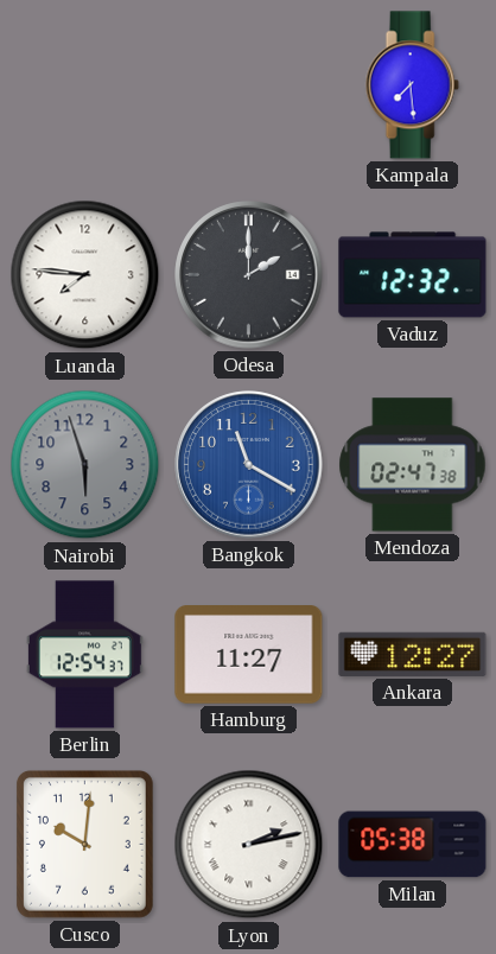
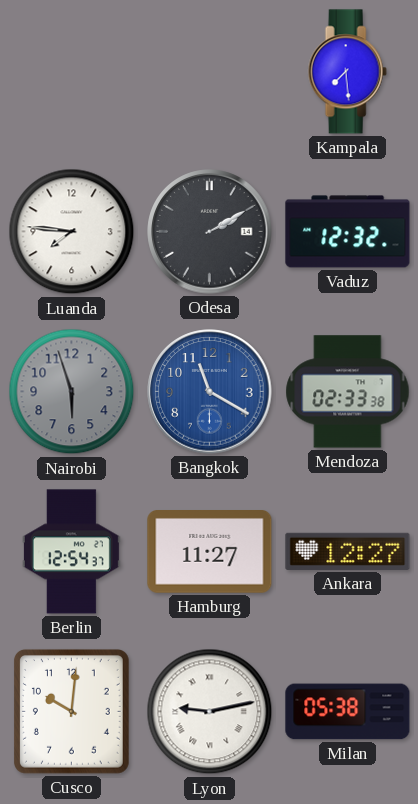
Odesa: 2:00 -> 2:10 (210, 232)
Mendoza: 02:47 -> 02:33 (348, 392)
Lyon: 2:13 -> 9:13 (210, 712)
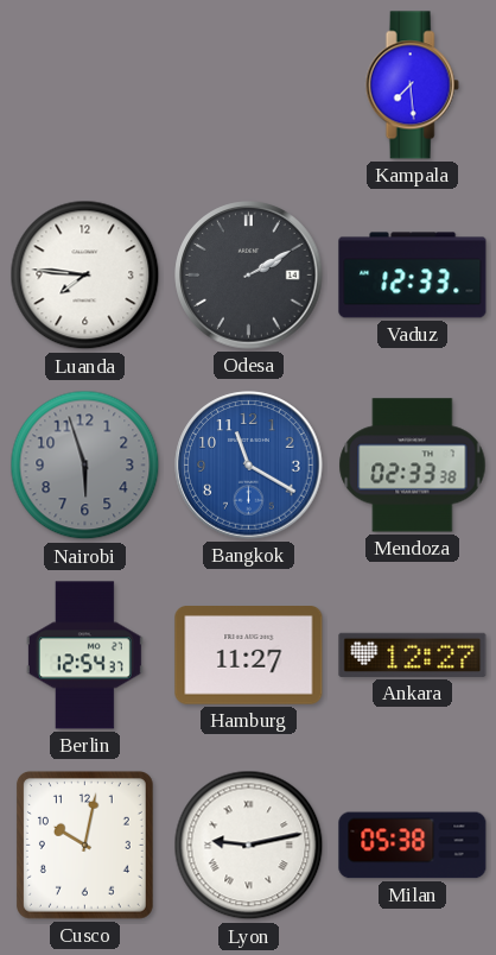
Vaduz: 12:32 -> 12:33 (413, 276)
Cusco: 10:01 -> 10:02 (84, 845)
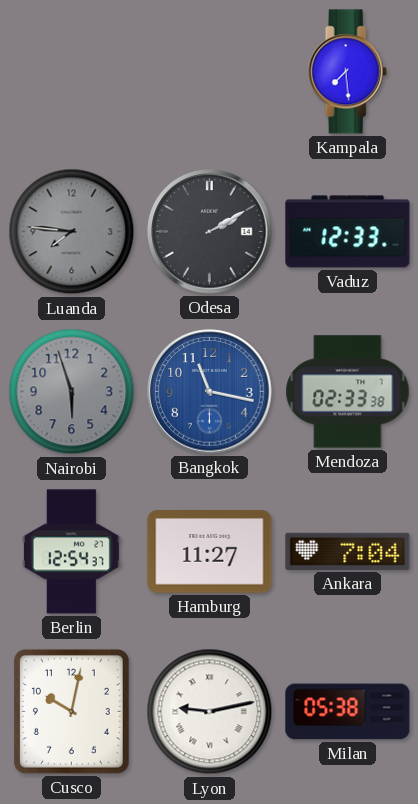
Luanda dial: white -> grey (72, 232)
Bangkok: 11:20 -> 11:17 (210, 392)
Ankara: 12:27 -> 7:04 (348, 551)
